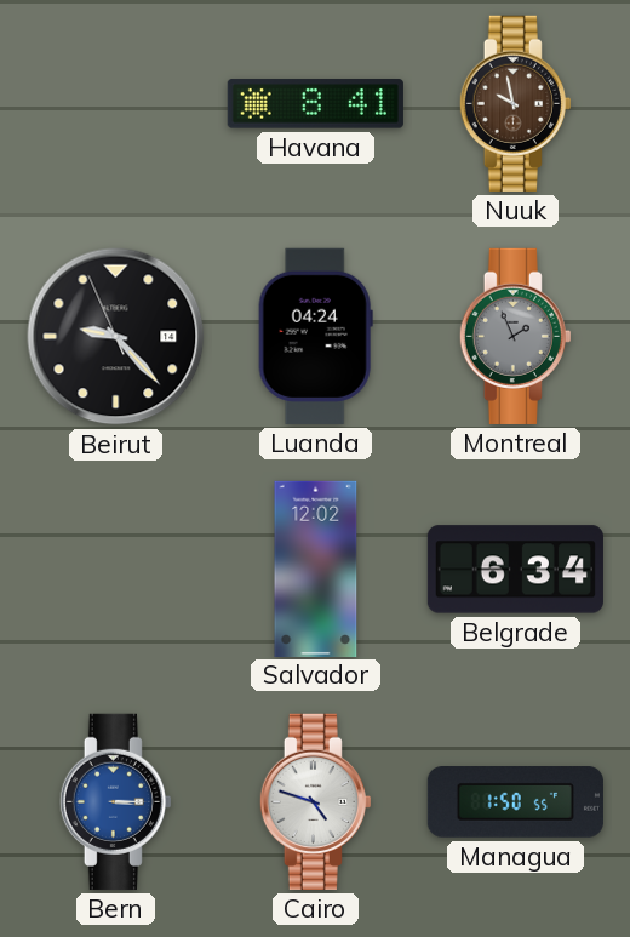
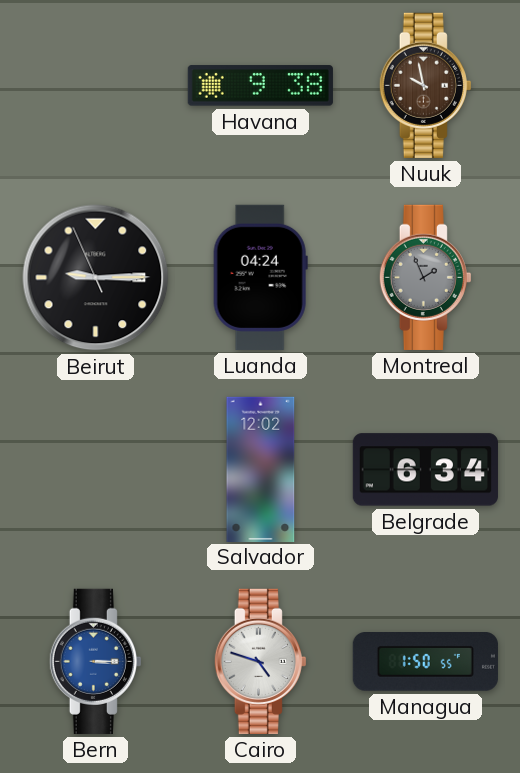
Havana: 8:41 -> 9:38 (260, 86)
Beirut: 9:22 -> 9:14 (96, 278)
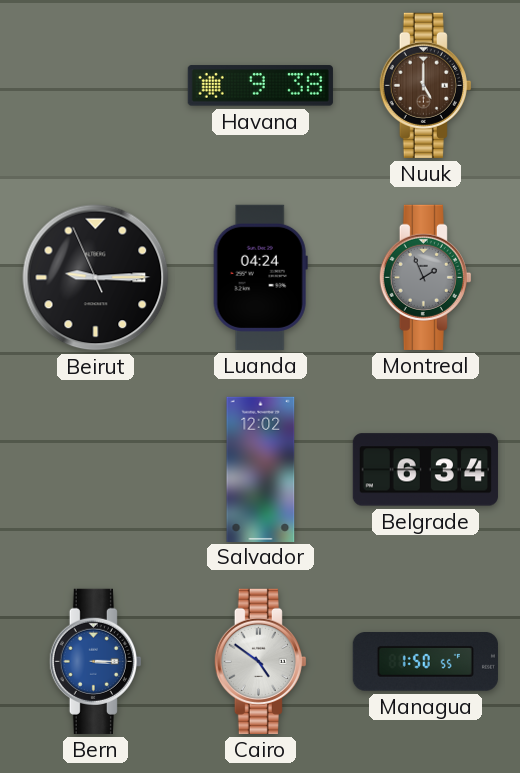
Nuuk: 9:58 -> 5:00 (425, 85)
Cairo: 4:48 -> 4:51 (260, 661)
